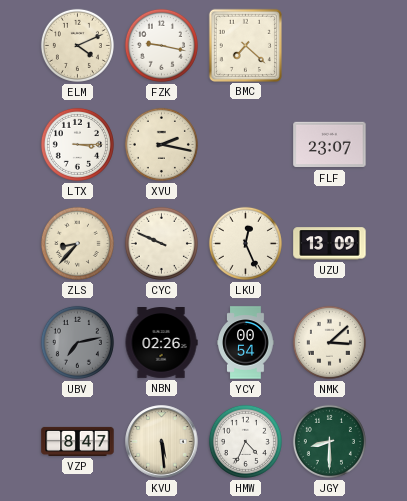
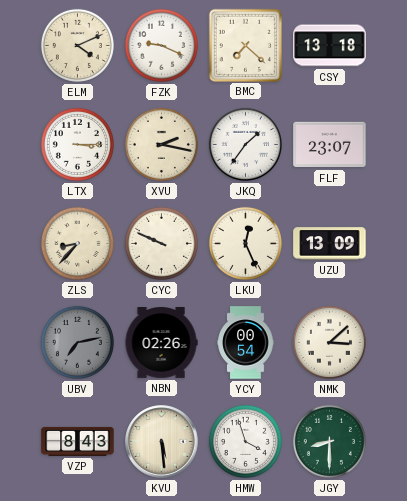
FZK: 9:17 -> 9:19 (161, 45)
CSY: none -> 13:18 (330, 46)
JKQ: none -> 1:36 (245, 144)
VZP: 8:47 -> 8:43 (78, 441)
HMW: 4:34 -> 3:57 (245, 441)
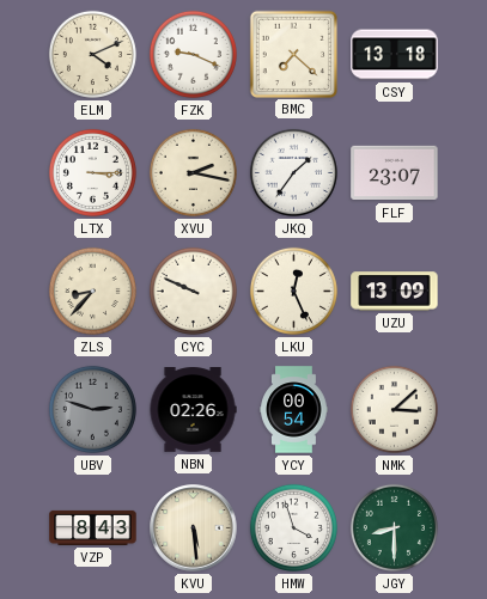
UBV: 7:13 -> 2:48 (92, 409)
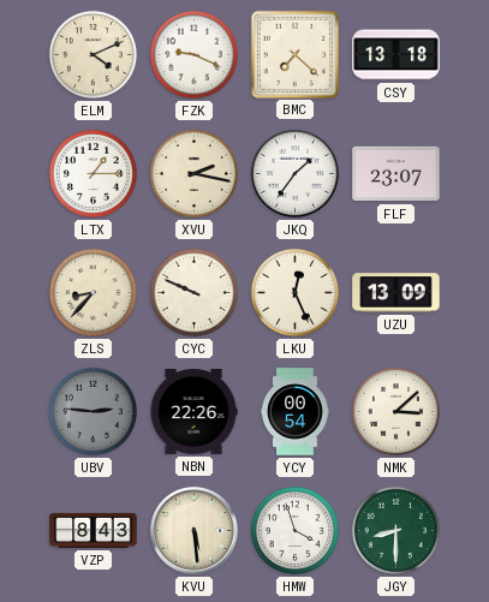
LTX: 3:15 -> 1:15 (93, 173)
UBV: 2:48 -> 2:46 (93, 411)
NBN: 02:26 -> 22:26 (193, 412)
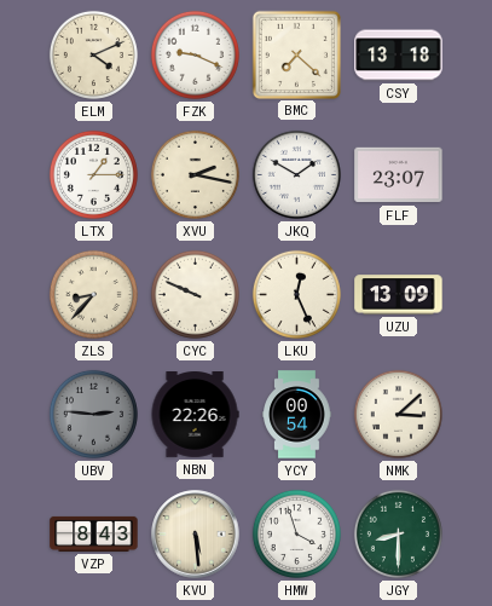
JKQ: 1:36 -> 1:50 (296, 174)
